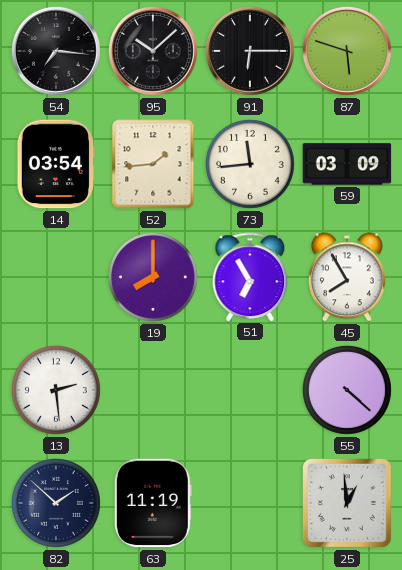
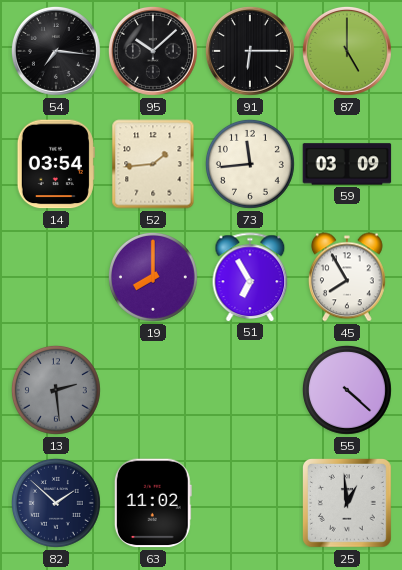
87: 5:48 -> 5:00 (347, 51)
13 dial: white -> grey (56, 390)
63: 11:19 -> 11:02 (153, 503)
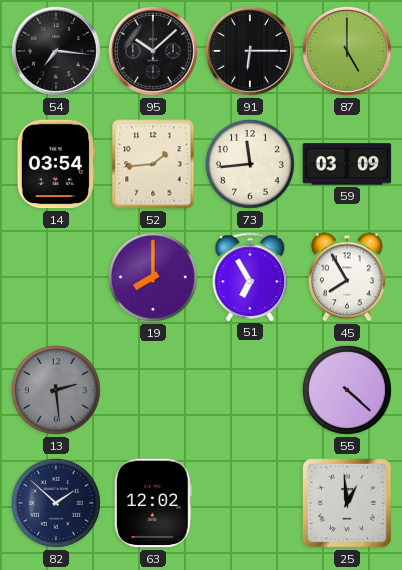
63: 11:02 -> 12:02 (153, 503)
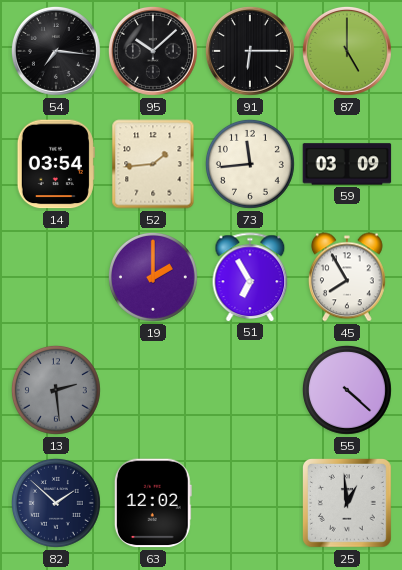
19: 8:00 -> 2:00 (153, 277)
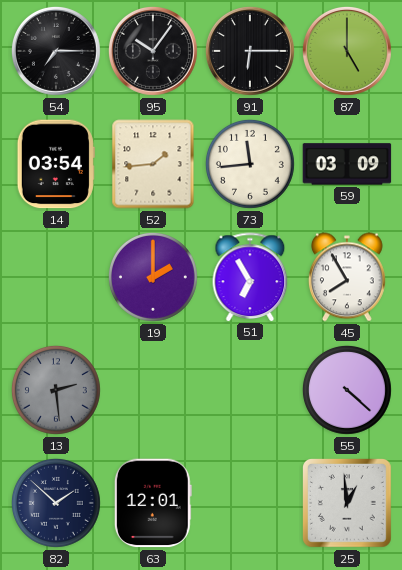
54: 7:16 -> 7:15 (56, 51)
95: 10:08 -> 10:06 (153, 51)
63: 12:02 -> 12:01 (153, 503)
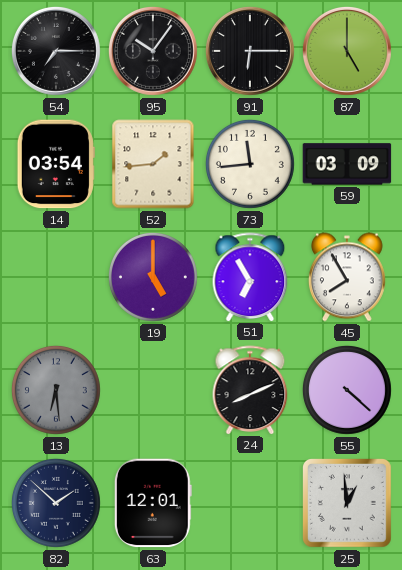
19: 2:00 -> 5:00 (153, 277)
13: 2:29 -> 6:29 (56, 390)
24: none -> 8:11 (250, 390)
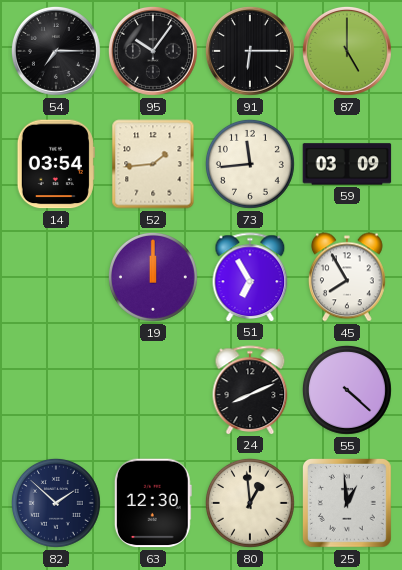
19: 5:00 -> 12:00 (153, 277)
13: 6:29 -> none (56, 390)
63: 12:01 -> 12:30 (153, 503)
80: none -> 12:59 (250, 503)
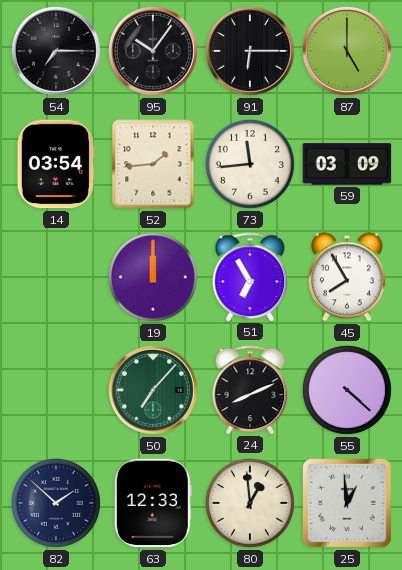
50: none -> 7:07 (153, 390)
63: 12:30 -> 12:33 (153, 503)
